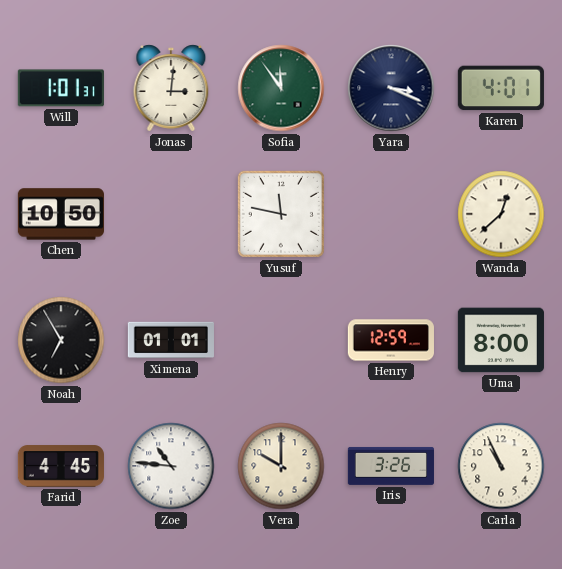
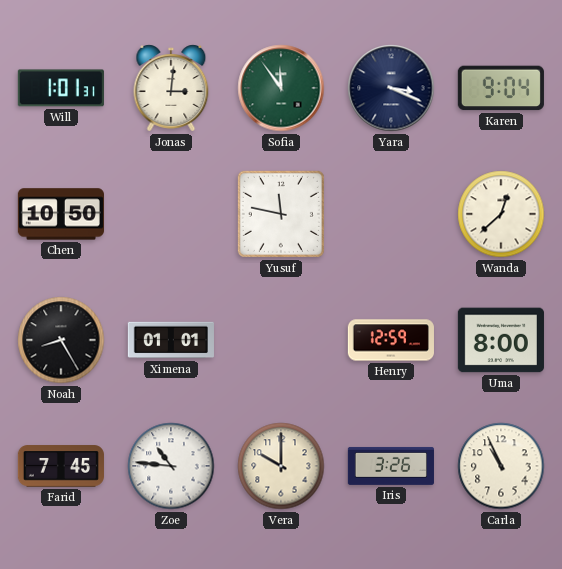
Karen: 4:01 -> 9:04 (501, 88)
Noah: 6:55 -> 8:25 (61, 340)
Farid: 4:45 -> 7:45 (61, 466)
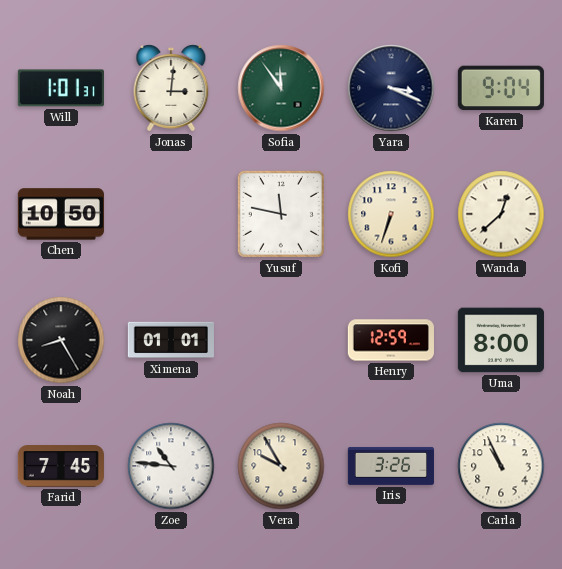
Kofi: none -> 6:33 (391, 214)
Vera: 10:00 -> 9:55 (281, 466)
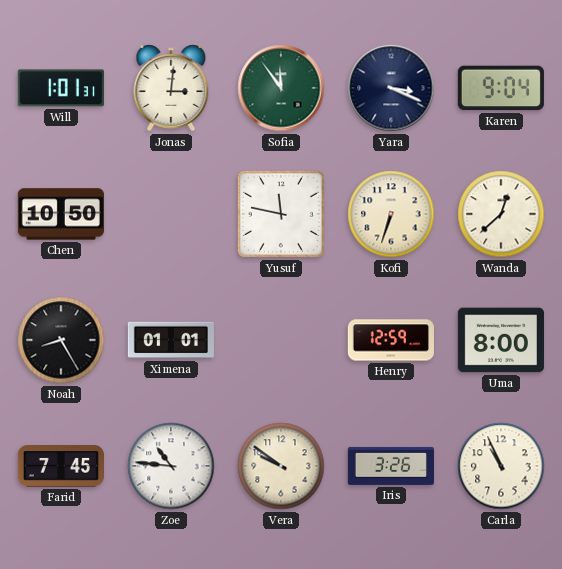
Vera: 9:55 -> 9:51 (281, 466)
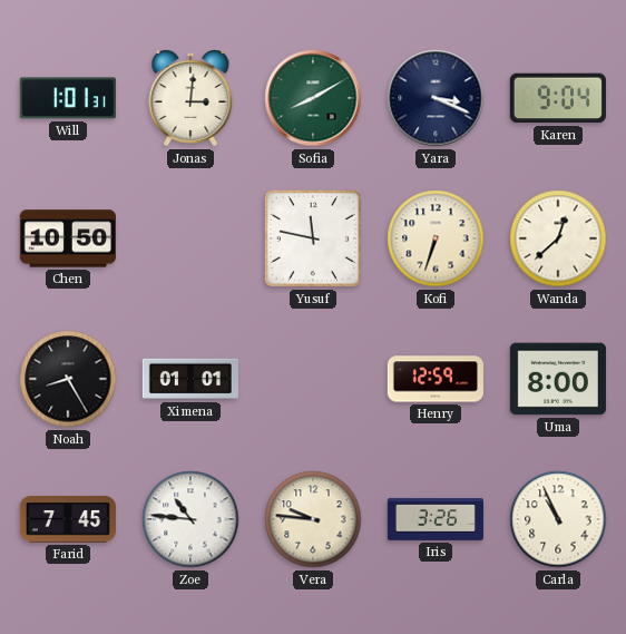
Sofia: 11:54 -> 8:10 (313, 98)
Vera: 9:51 -> 9:46 (313, 519)
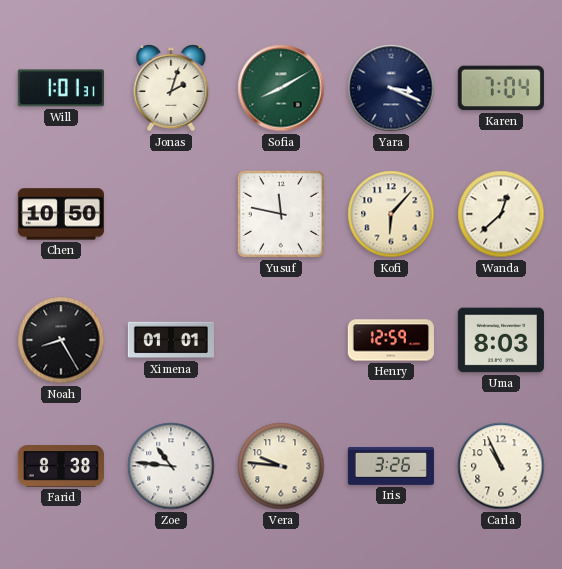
Jonas: 3:01 -> 2:03 (171, 88)
Karen: 9:04 -> 7:04 (501, 88)
Kofi: 6:33 -> 6:07 (391, 214)
Uma: 8:00 -> 8:03 (501, 340)
Farid: 7:45 -> 8:38 (61, 466)
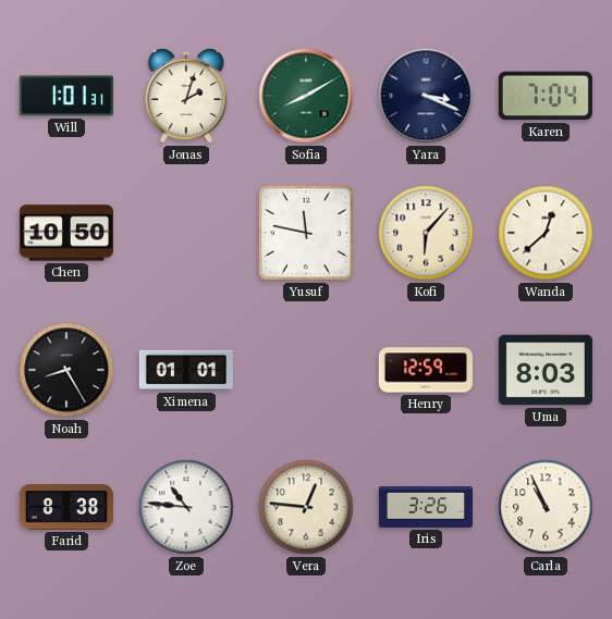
Vera: 9:46 -> 12:46 (306, 507)
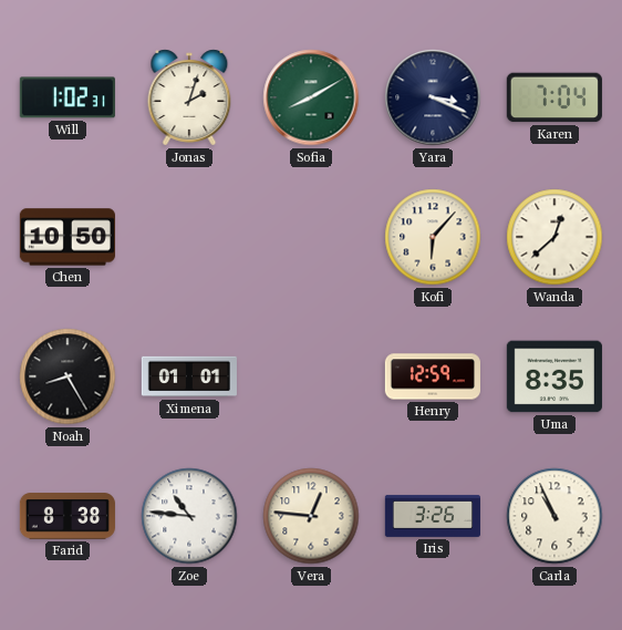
Will: 1:01 -> 1:02 (68, 97)
Yusuf: 11:47 -> none (306, 233)
Uma: 8:03 -> 8:35 (554, 376)
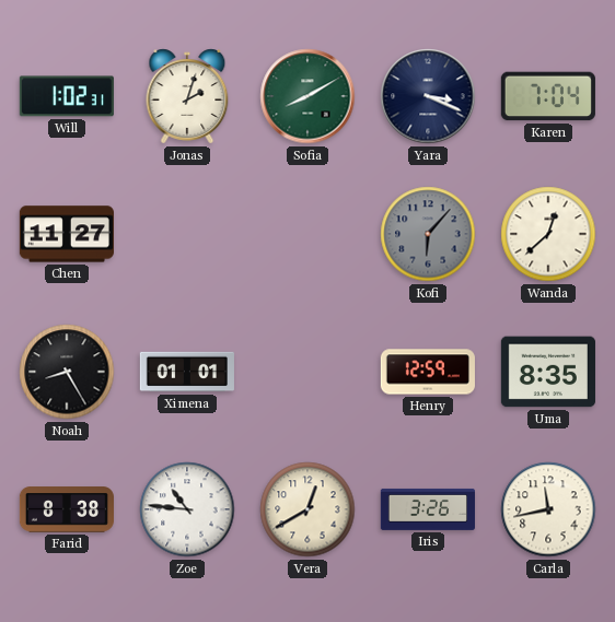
Chen: 10:50 -> 11:27 (67, 234)
Kofi dial: cream -> grey (428, 234)
Vera: 12:46 -> 12:40 (307, 509)
Carla: 10:56 -> 11:43 (548, 509)
